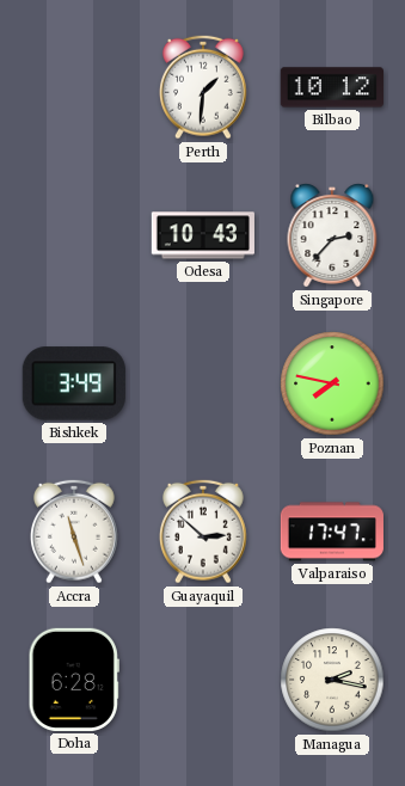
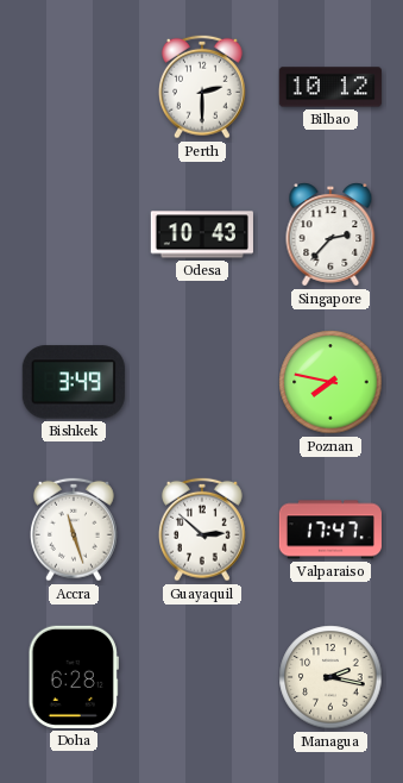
Perth: 1:31 -> 2:30 (203, 87)
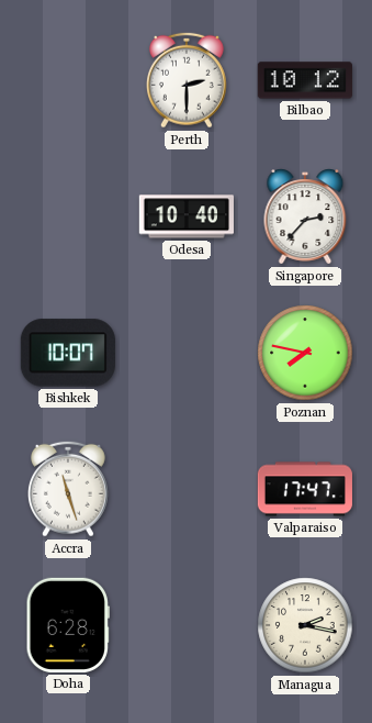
Odesa: 10:43 -> 10:40 (187, 216)
Bishkek: 3:49 -> 10:07 (68, 353)
Guayaquil: 2:52 -> none (203, 530)
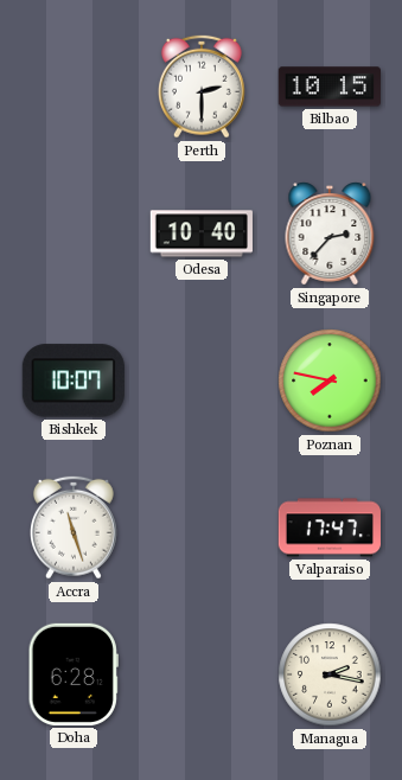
Bilbao: 10:12 -> 10:15 (330, 87)
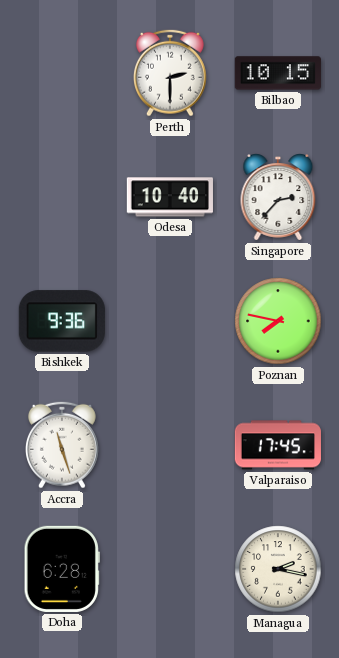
Bishkek: 10:07 -> 9:36 (62, 321)
Valparaiso: 17:47 -> 17:45 (278, 445)
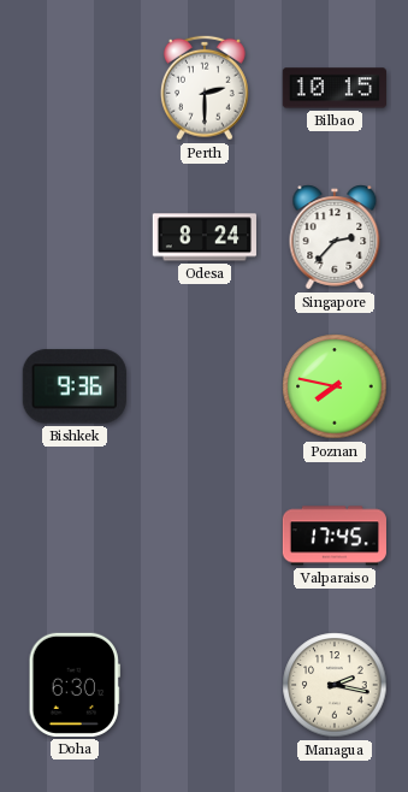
Odesa: 10:40 -> 8:24 (205, 237)
Accra: 11:27 -> none (63, 445)
Doha: 6:28 -> 6:30 (75, 685)
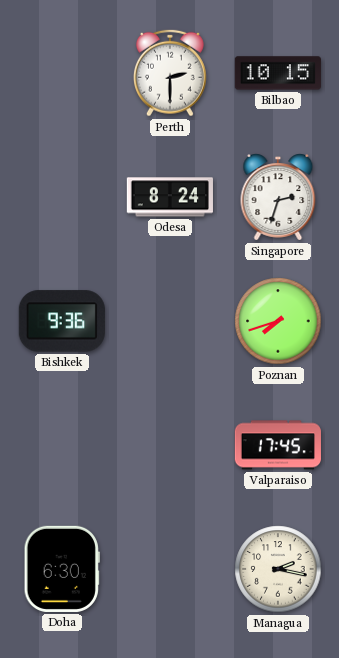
Singapore: 2:37 -> 2:33 (278, 197)
Poznan: 7:47 -> 7:42 (278, 321)
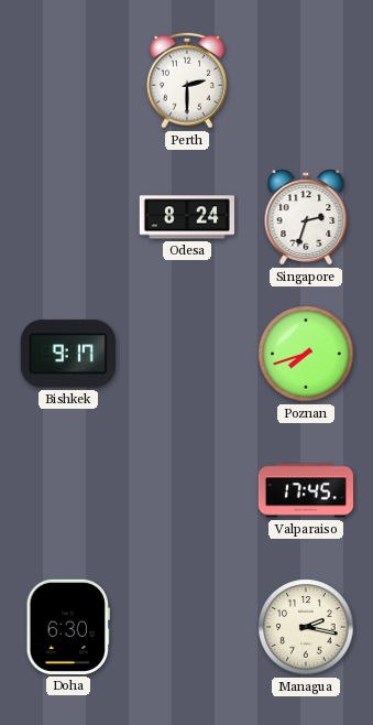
Bilbao: 10:15 -> none (278, 73)
Bishkek: 9:36 -> 9:17 (68, 354)
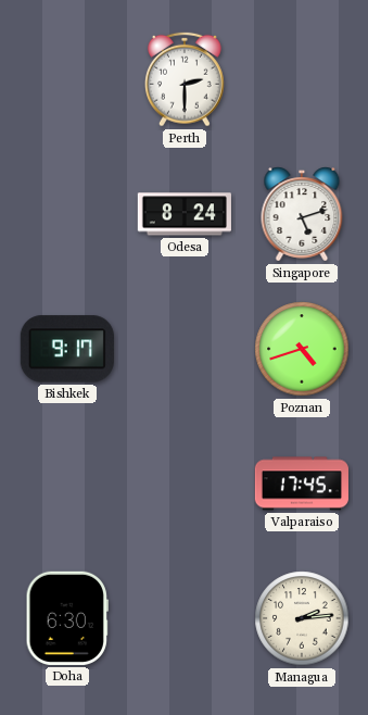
Singapore: 2:33 -> 5:12 (302, 214)
Poznan: 7:42 -> 4:42 (302, 349)
Managua: 2:17 -> 2:14 (302, 618)
